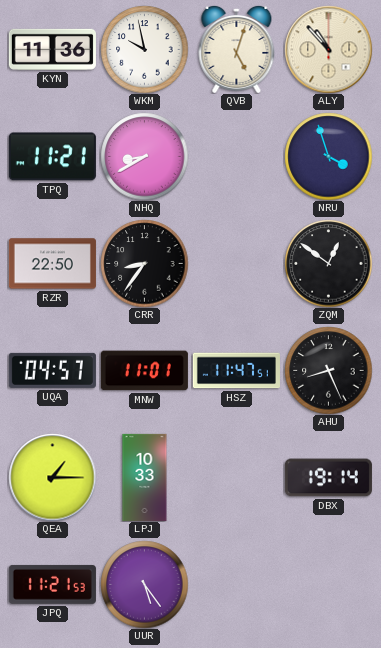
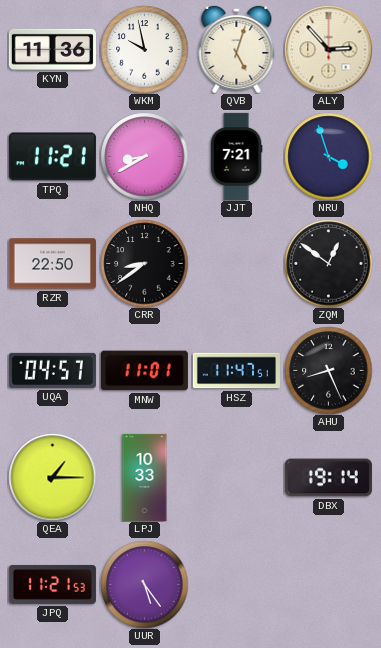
ALY: 10:53 -> 2:53 (328, 49)
JJT: none -> 7:21 (236, 156)
CRR: 8:36 -> 8:39 (144, 263)
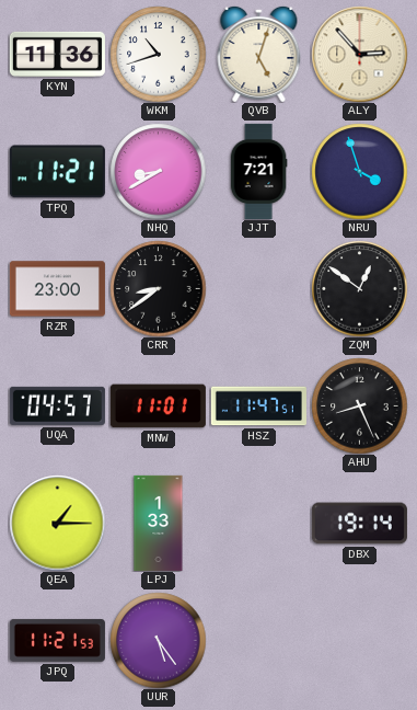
WKM: 9:58 -> 10:42 (158, 54)
RZR: 22:50 -> 23:00 (57, 289)
LPJ: 10:33 -> 1:33 (159, 523)
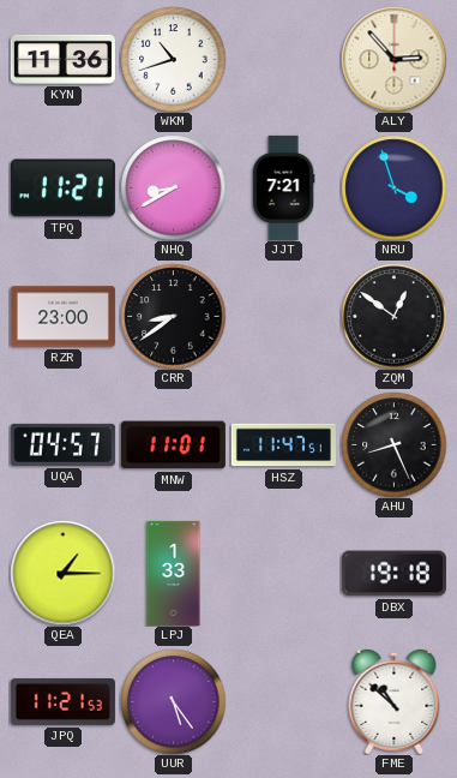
QVB: 5:03 -> none (259, 54)
DBX: 19:14 -> 19:18 (393, 574)
FME: none -> 10:52 (395, 701)
